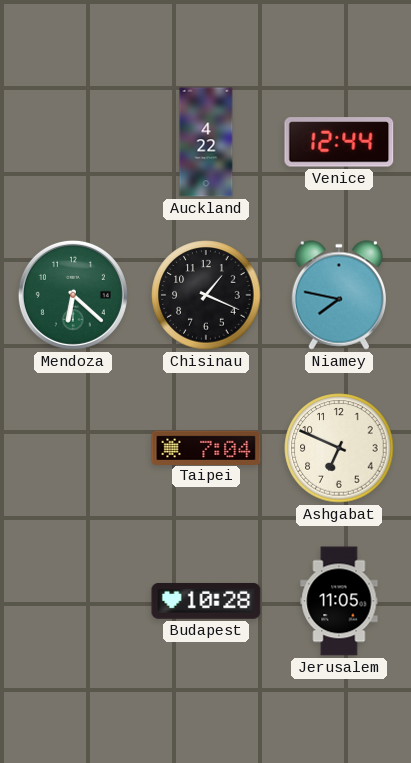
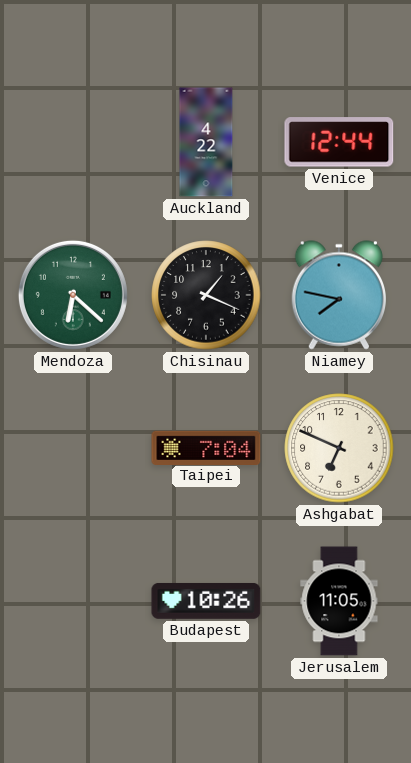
Budapest: 10:28 -> 10:26 (206, 601)
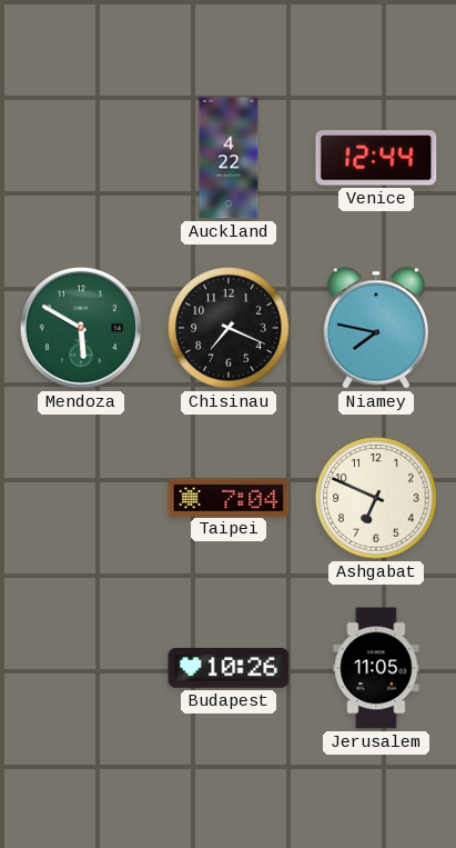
Mendoza: 6:22 -> 5:50 (81, 328)
Chisinau: 1:19 -> 7:19 (229, 328)
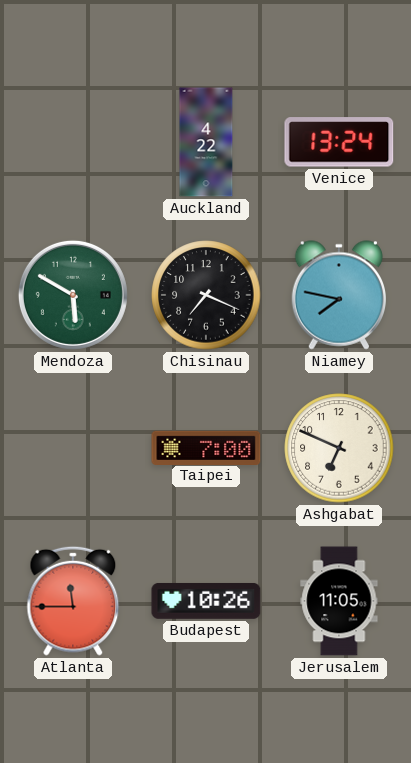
Venice: 12:44 -> 13:24 (339, 142)
Taipei: 7:04 -> 7:00 (206, 447)
Atlanta: none -> 11:45 (73, 601)
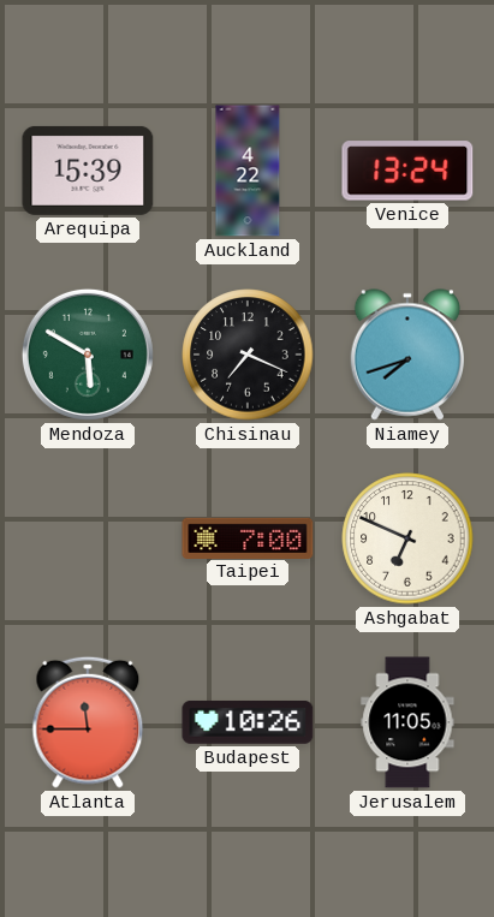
Arequipa: none -> 15:39 (88, 171)
Niamey: 7:47 -> 7:42 (406, 355)
